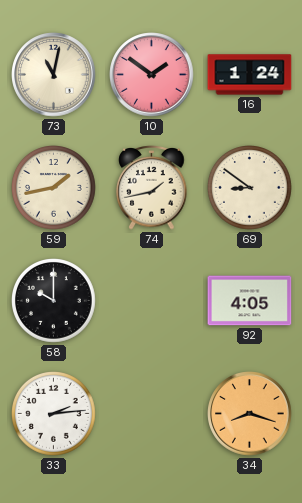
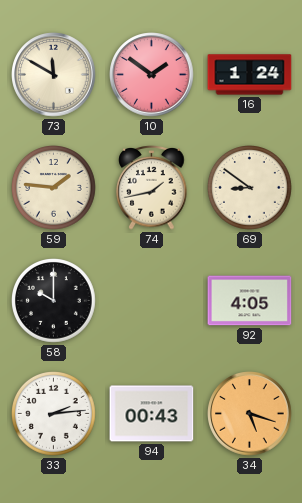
73: 11:02 -> 11:50 (54, 75)
59: 1:43 -> 1:46 (54, 188)
94: none -> 00:43 (152, 414)
34: 8:18 -> 5:18 (250, 414)
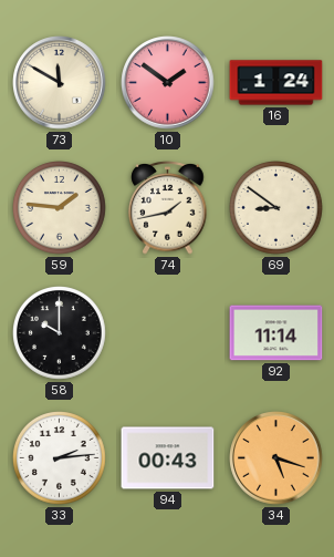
92: 4:05 -> 11:14 (276, 333)
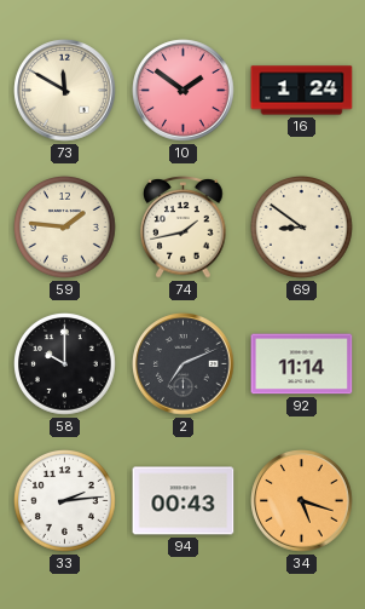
2: none -> 7:11 (184, 364)
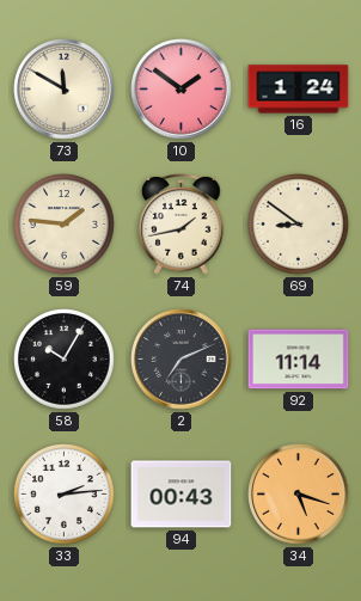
58: 10:00 -> 10:05 (65, 360)
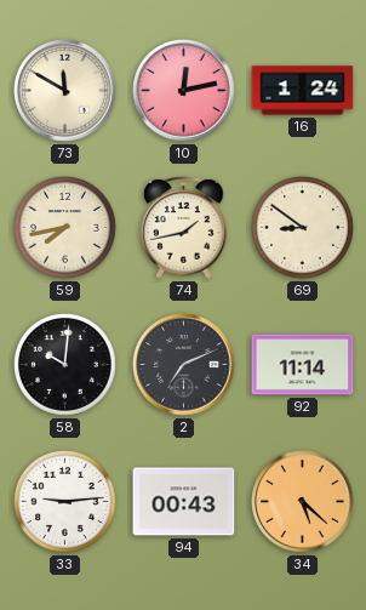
10: 1:51 -> 12:13 (184, 91)
59: 1:46 -> 7:43 (65, 228)
58: 10:05 -> 10:01 (65, 365)
33: 2:14 -> 9:14 (65, 502)
34: 5:18 -> 5:22 (303, 502)
